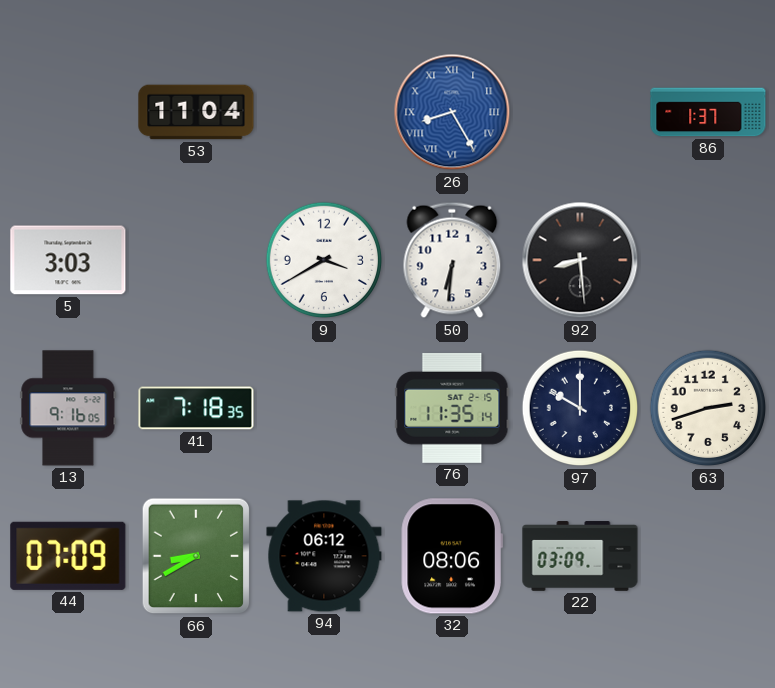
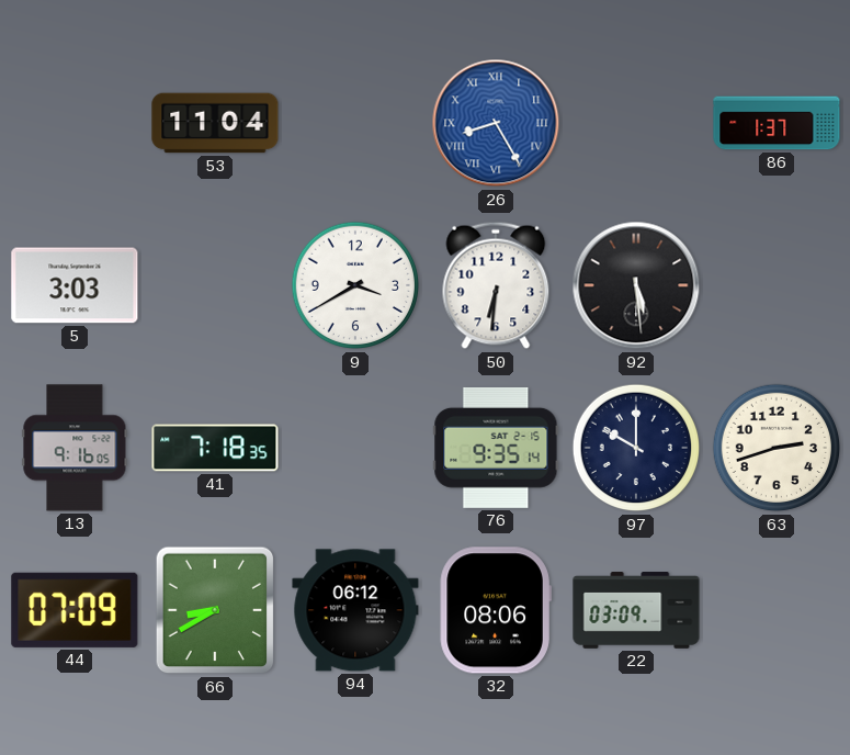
92: 8:29 -> 5:29 (636, 285)
76: 11:35 -> 9:35 (496, 448)
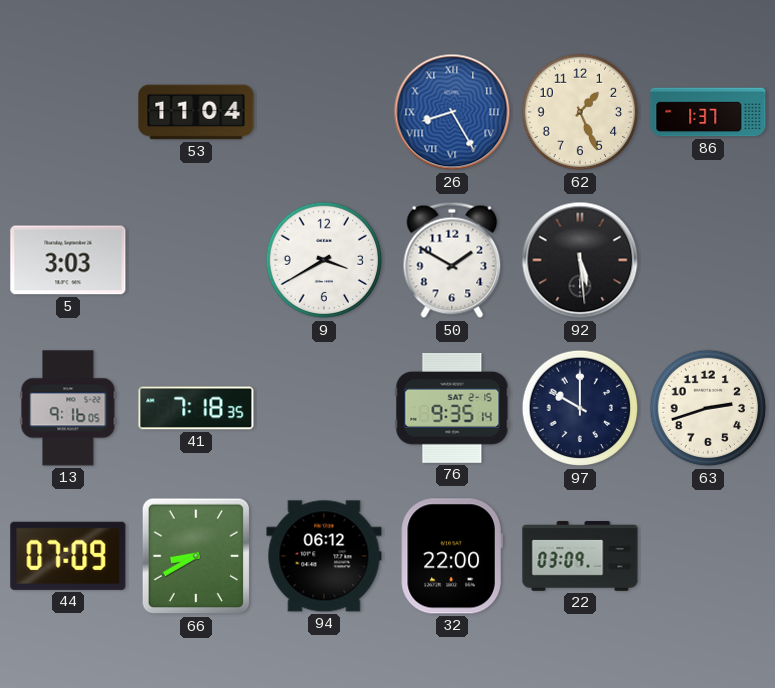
62: none -> 1:26 (580, 112)
50: 6:31 -> 1:50 (452, 260)
32: 08:06 -> 22:00 (452, 556)
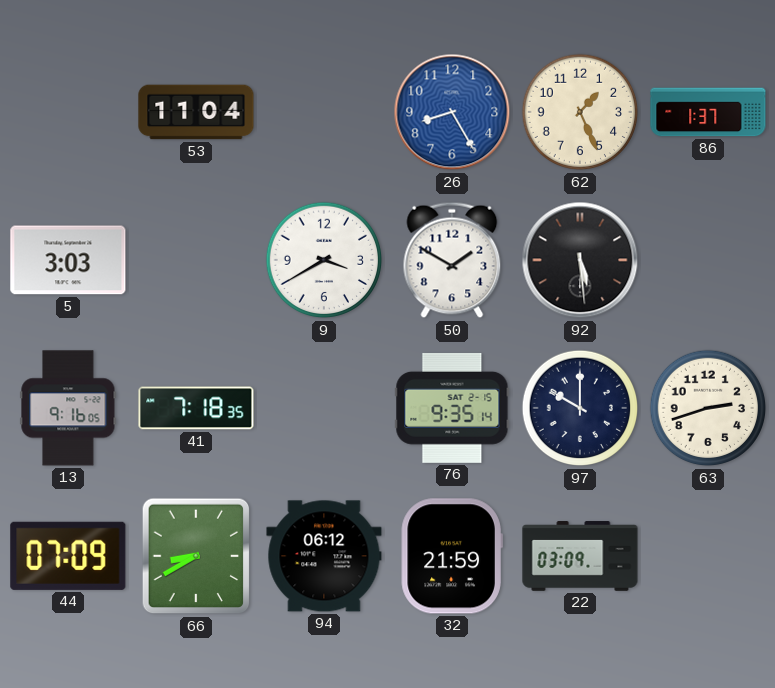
26 numerals: Roman -> Arabic (452, 112)
32: 22:00 -> 21:59 (452, 556)
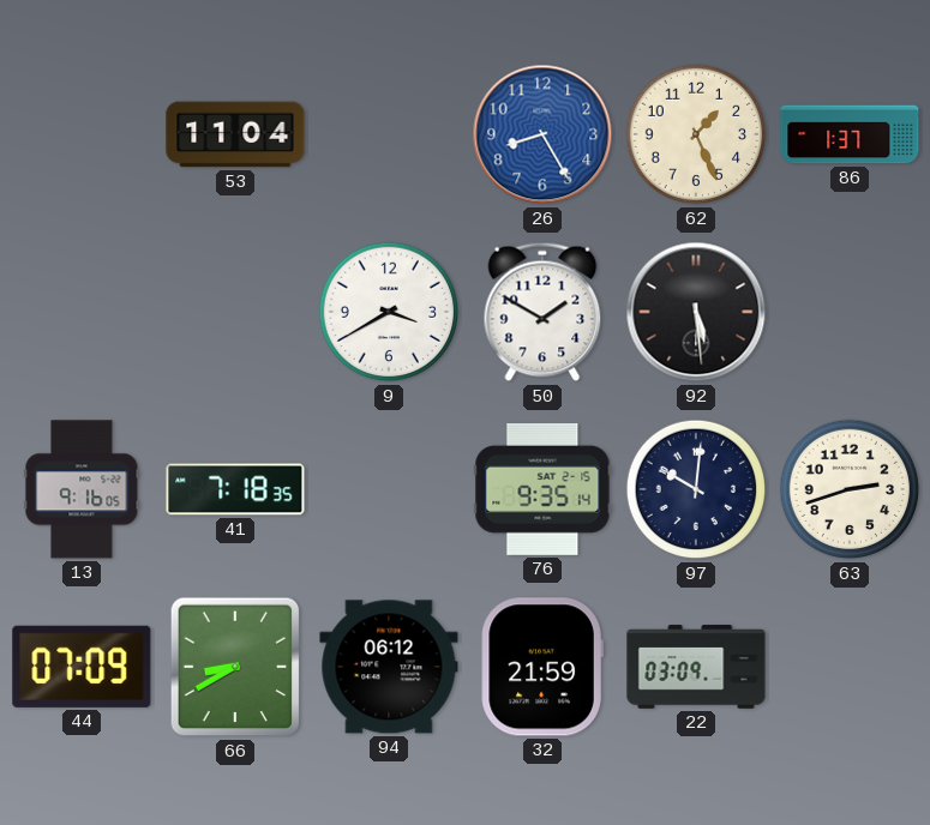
5: 3:03 -> none (68, 260)
97: 10:00 -> 10:01 (696, 489)
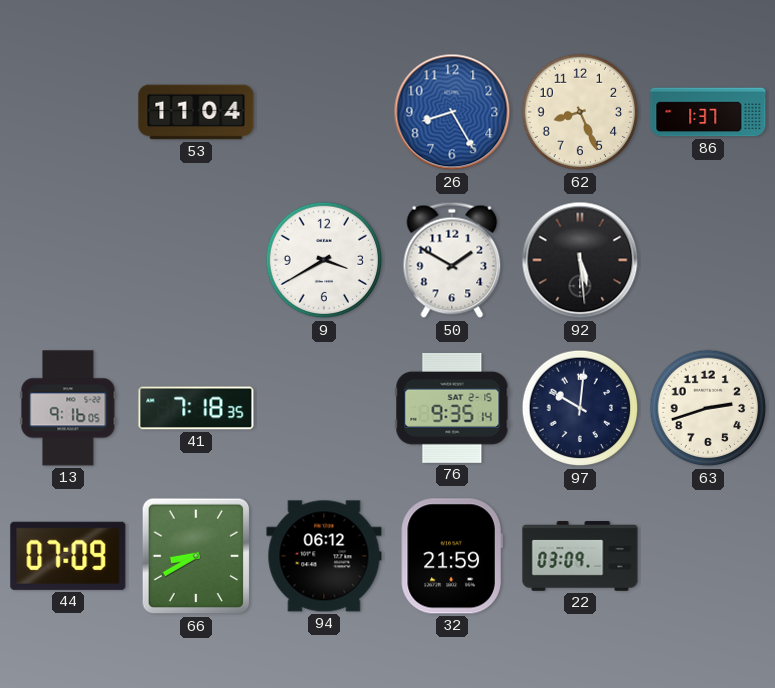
62: 1:26 -> 8:26 (580, 112)
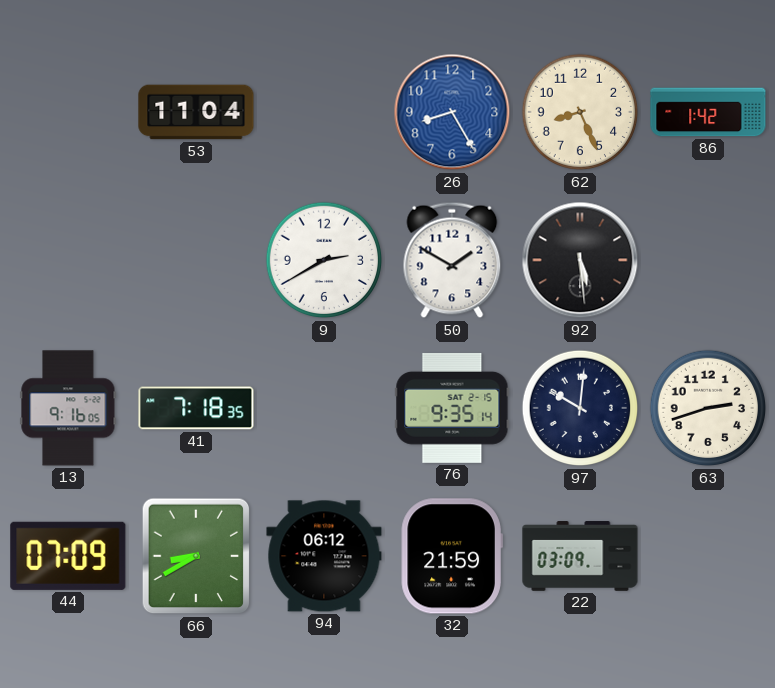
86: 1:37 -> 1:42 (708, 112)
9: 3:40 -> 2:40 (324, 260)
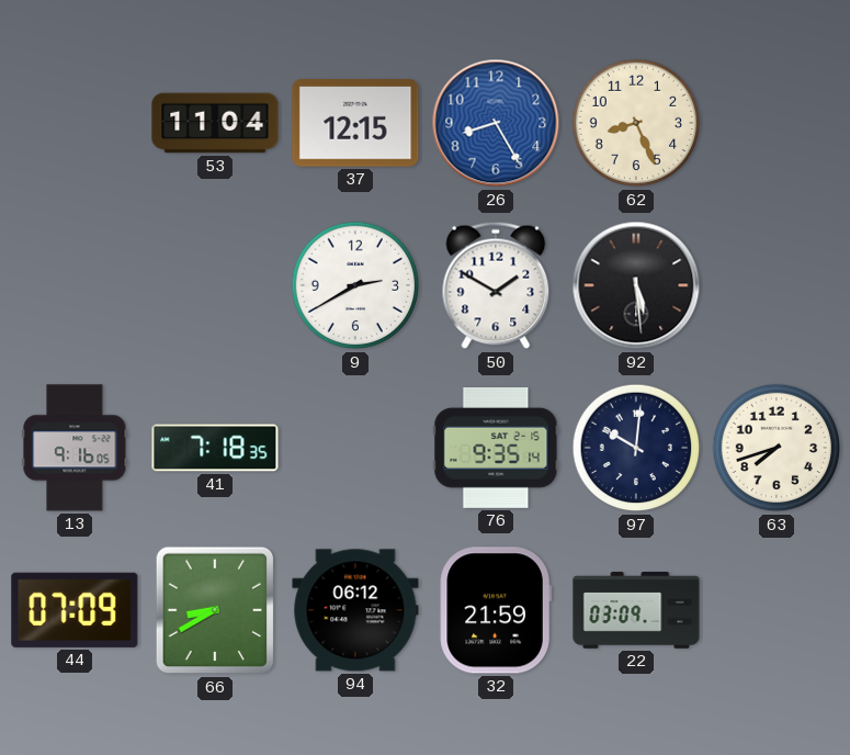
37: none -> 12:15 (355, 123)
86: 1:42 -> none (708, 112)
63: 2:42 -> 7:42 (777, 448)
